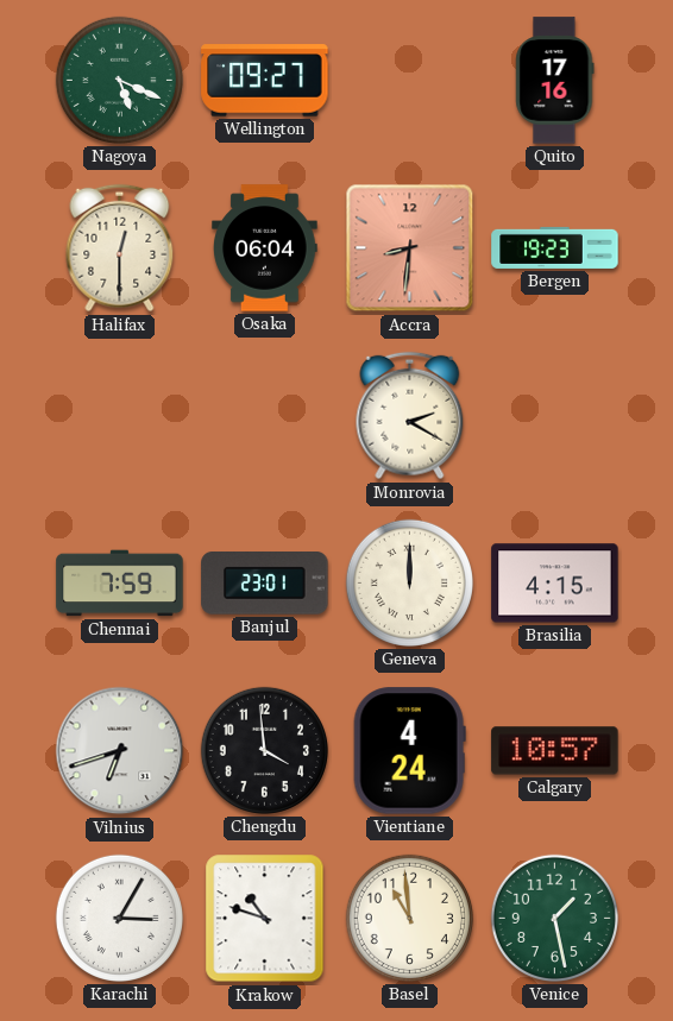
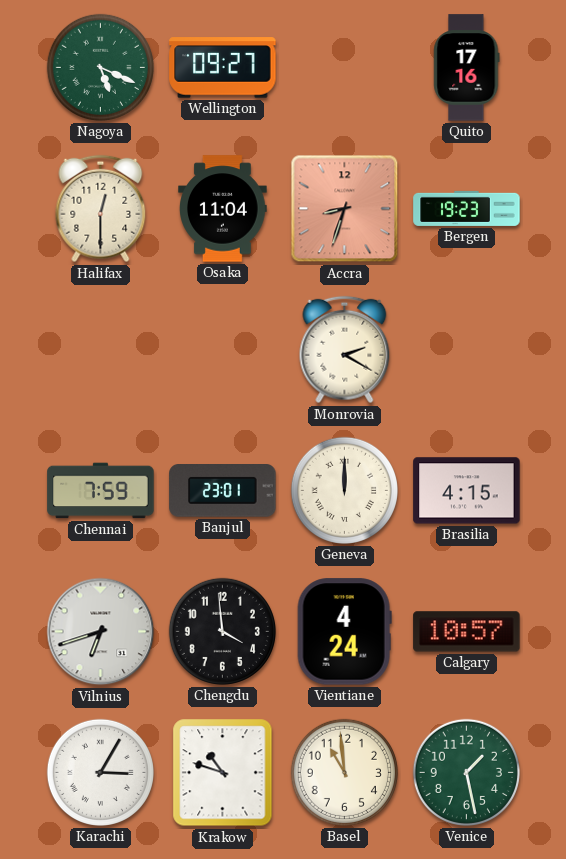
Osaka: 06:04 -> 11:04 (223, 209)
Accra: 8:31 -> 8:33 (345, 209)
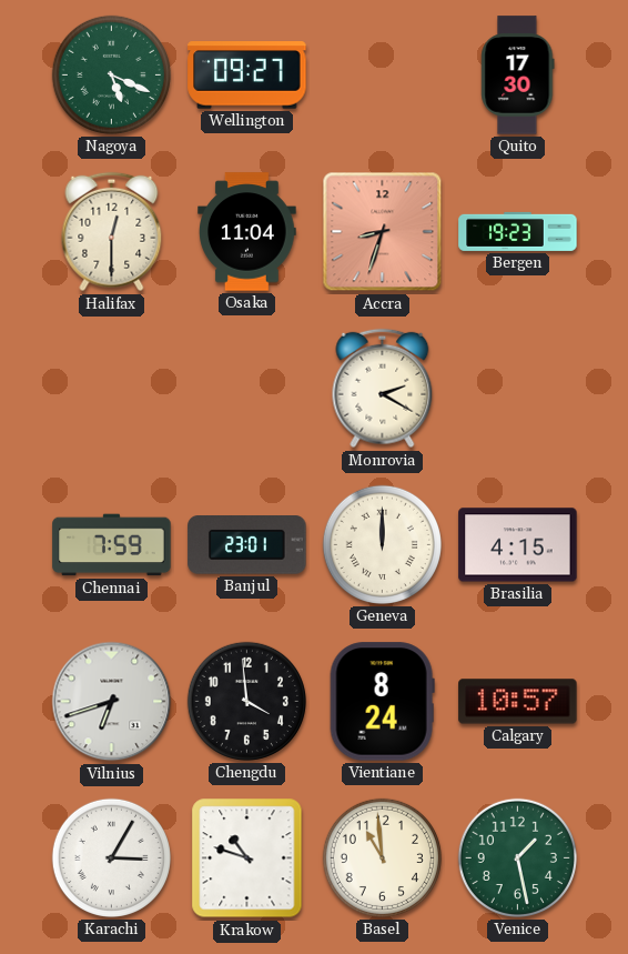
Quito: 17:16 -> 17:30 (518, 76)
Vientiane: 4:24 -> 8:24 (382, 702)
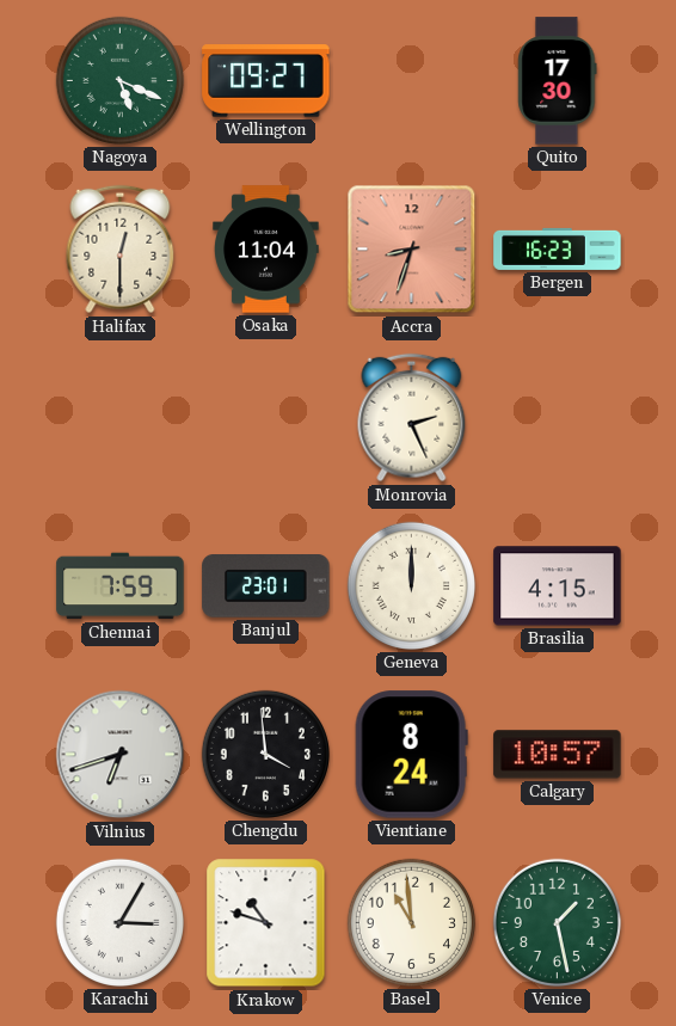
Bergen: 19:23 -> 16:23 (558, 248)
Monrovia: 2:20 -> 2:26 (412, 418)
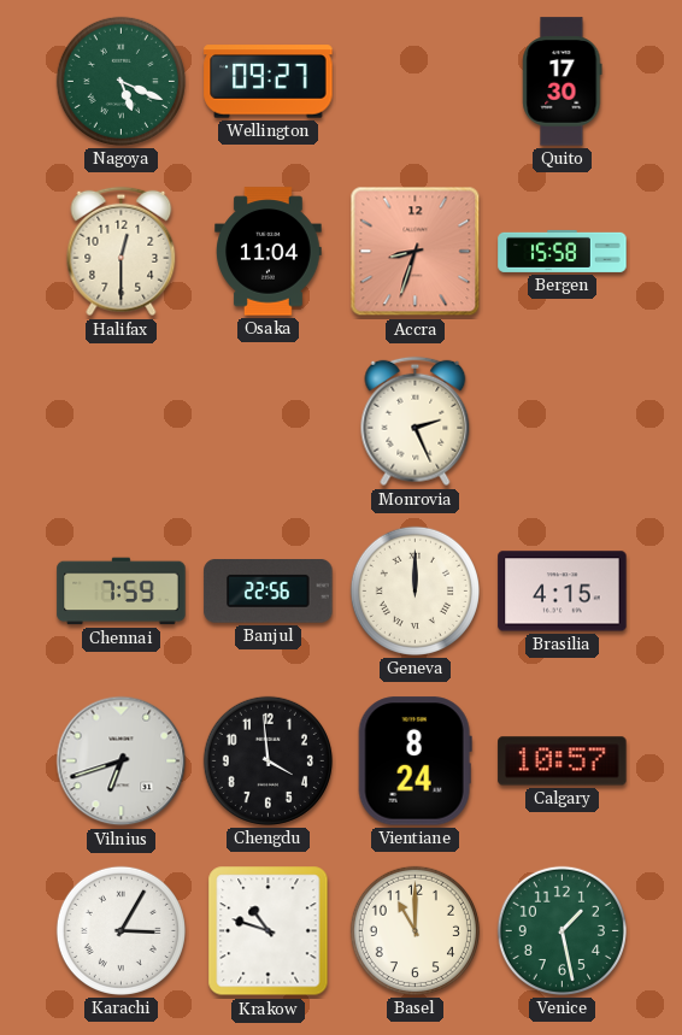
Bergen: 16:23 -> 15:58 (563, 251)
Banjul: 23:01 -> 22:56 (269, 592)
Basel: 10:59 -> 11:00 (415, 930)
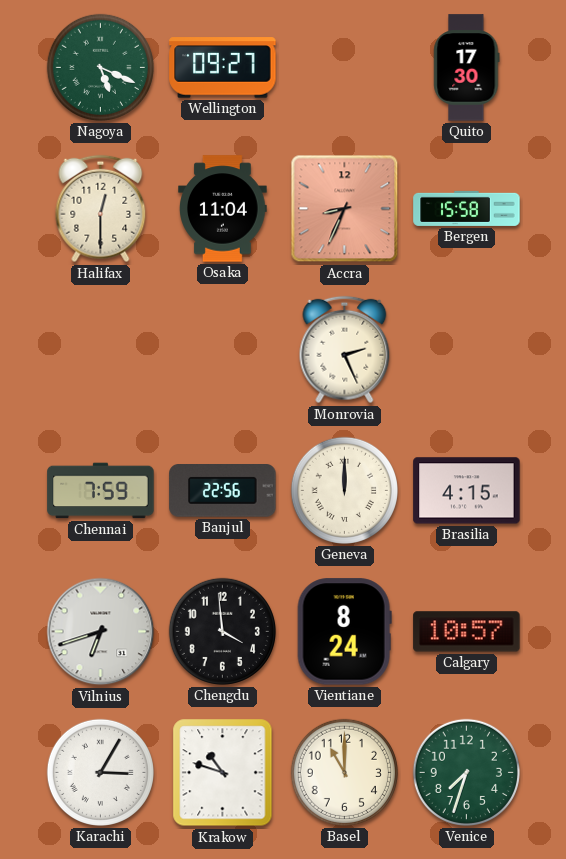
Accra: 8:33 -> 8:34 (345, 209)
Venice: 1:28 -> 7:33 (466, 772)
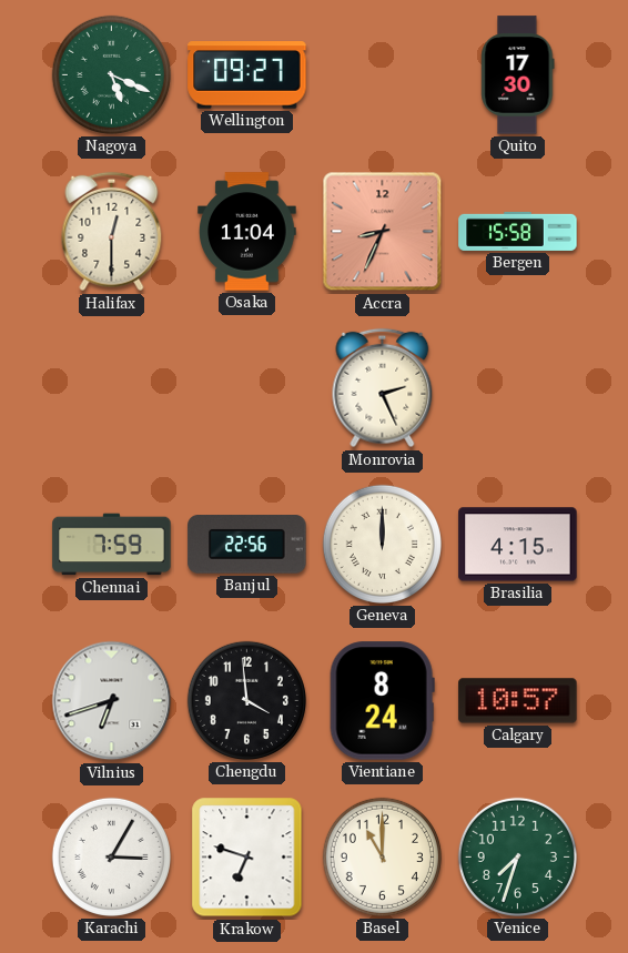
Krakow: 10:48 -> 6:48 (247, 858)
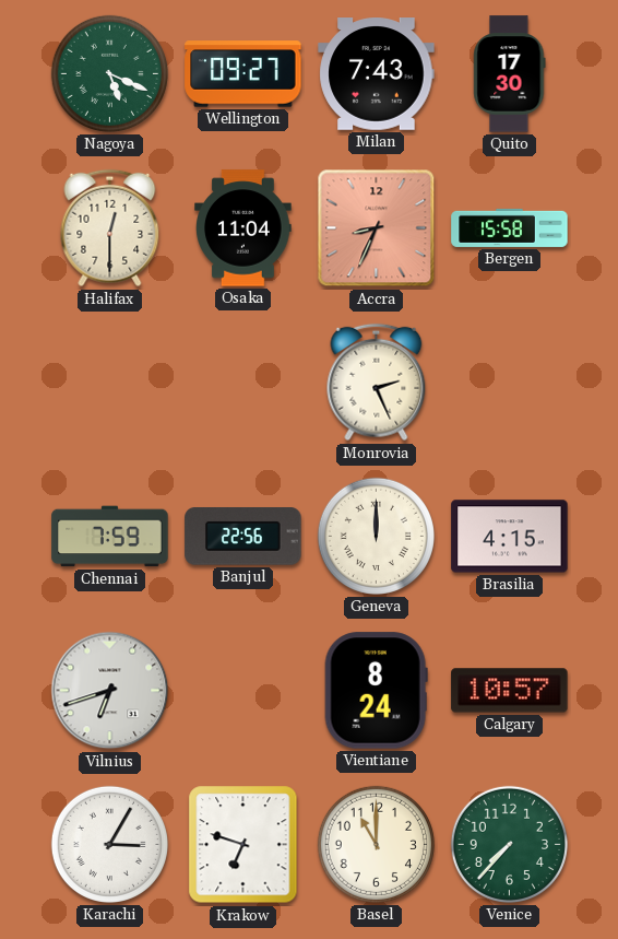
Milan: none -> 7:43 (377, 74)
Chengdu: 3:59 -> none (246, 700)
Venice: 7:33 -> 7:37 (509, 844)
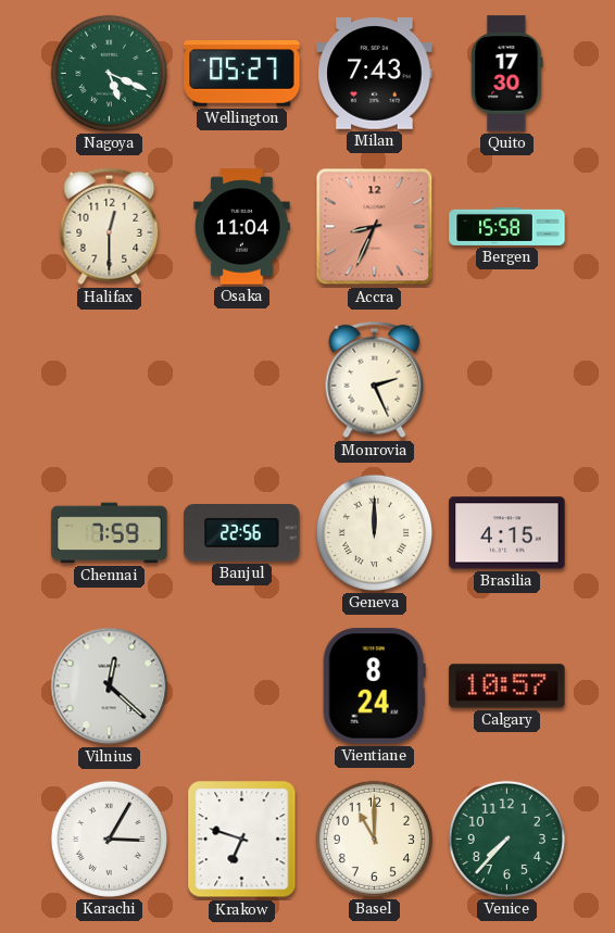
Wellington: 09:27 -> 05:27 (242, 74)
Vilnius: 6:42 -> 12:22 (110, 686)
